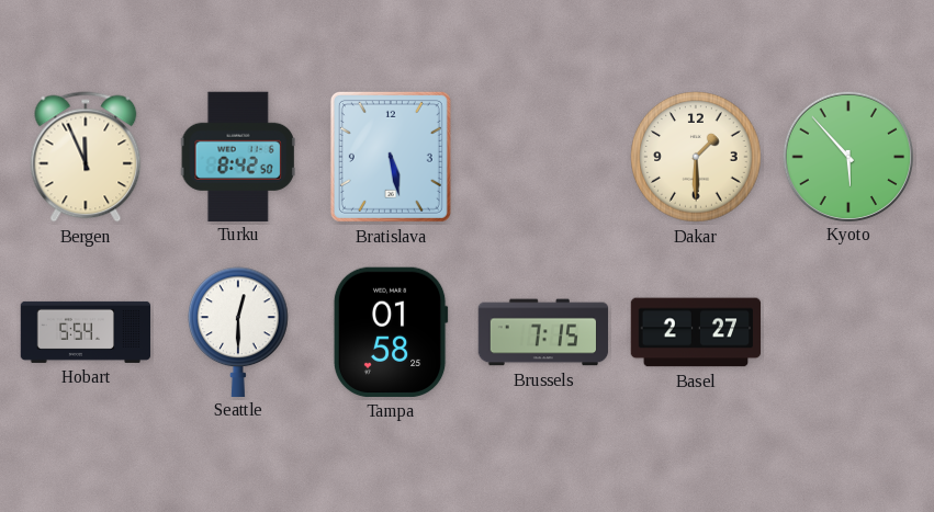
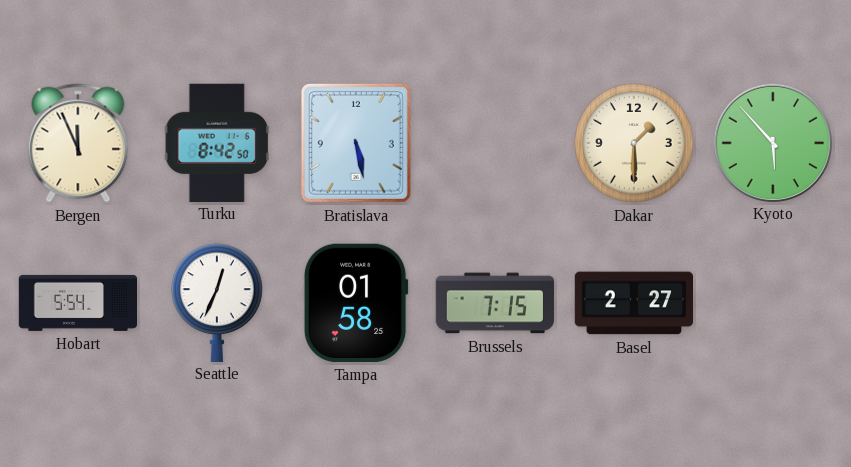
Seattle: 12:30 -> 12:34 (217, 302)
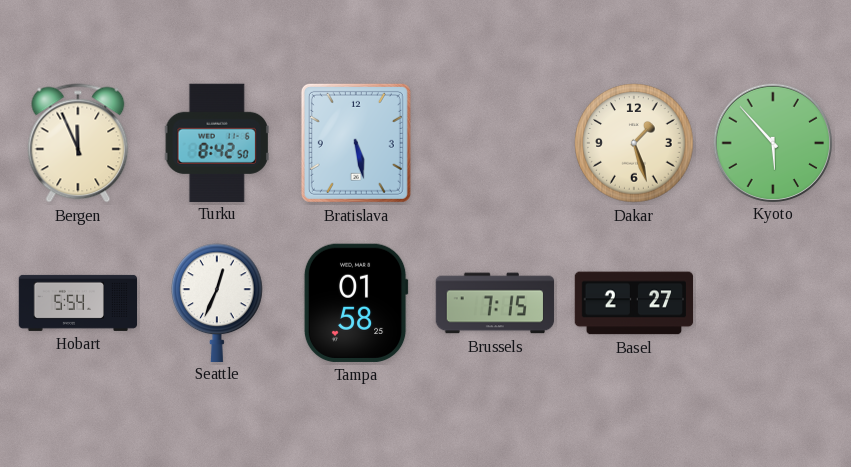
Dakar: 1:30 -> 1:27 (634, 143)
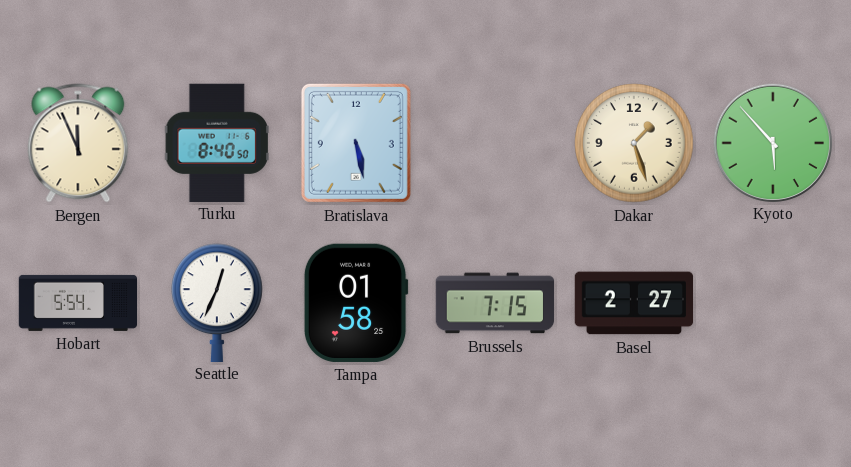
Turku: 8:42 -> 8:40 (217, 142)
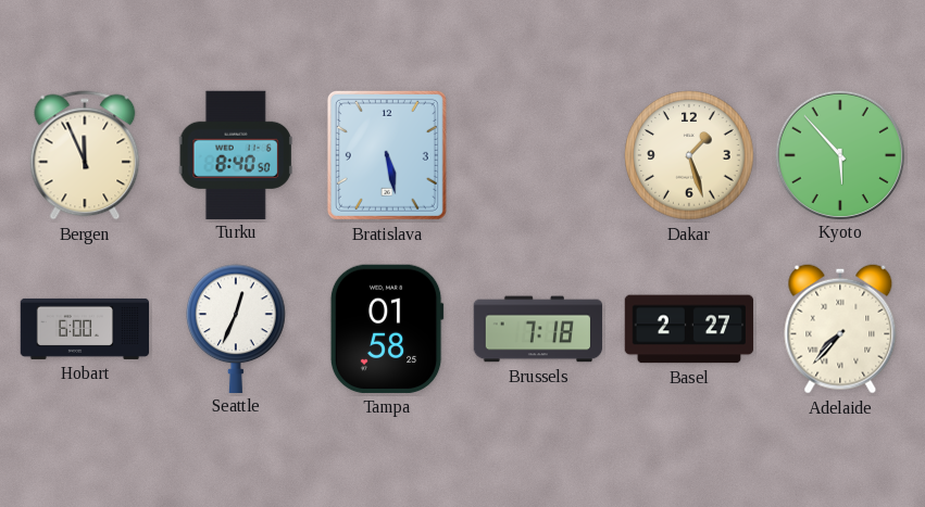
Hobart: 5:54 -> 6:00 (85, 329)
Brussels: 7:15 -> 7:18 (538, 329)
Adelaide: none -> 7:37 (840, 329)
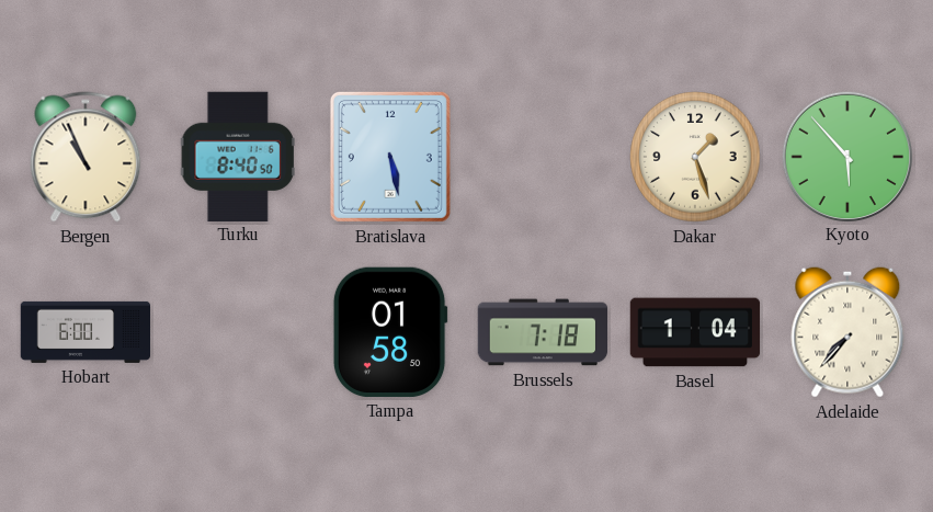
Bergen: 11:56 -> 10:56 (86, 157)
Seattle: 12:34 -> none (236, 328)
Tampa: 01:58:25 -> 01:58:50 (390, 332)
Basel: 2:27 -> 1:04 (695, 332)
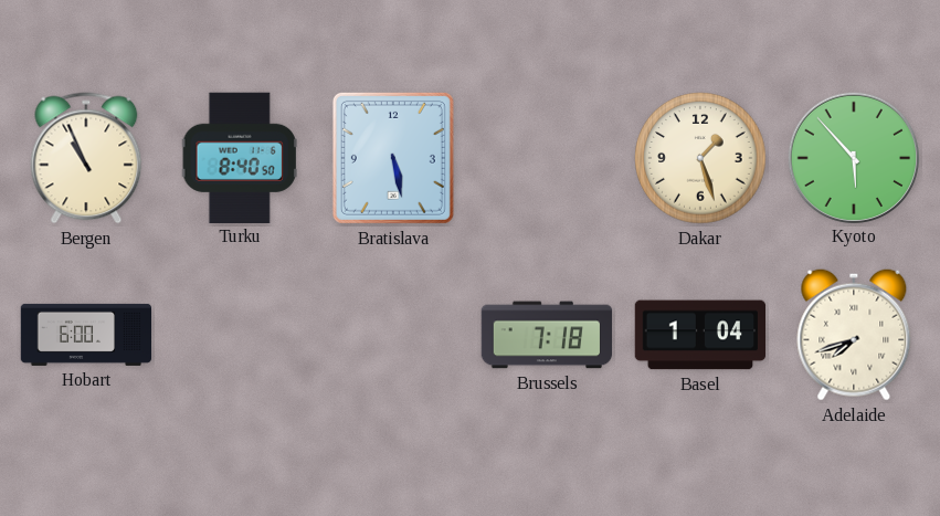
Tampa: 01:58 -> none (390, 332)
Adelaide: 7:37 -> 7:42 (854, 335)
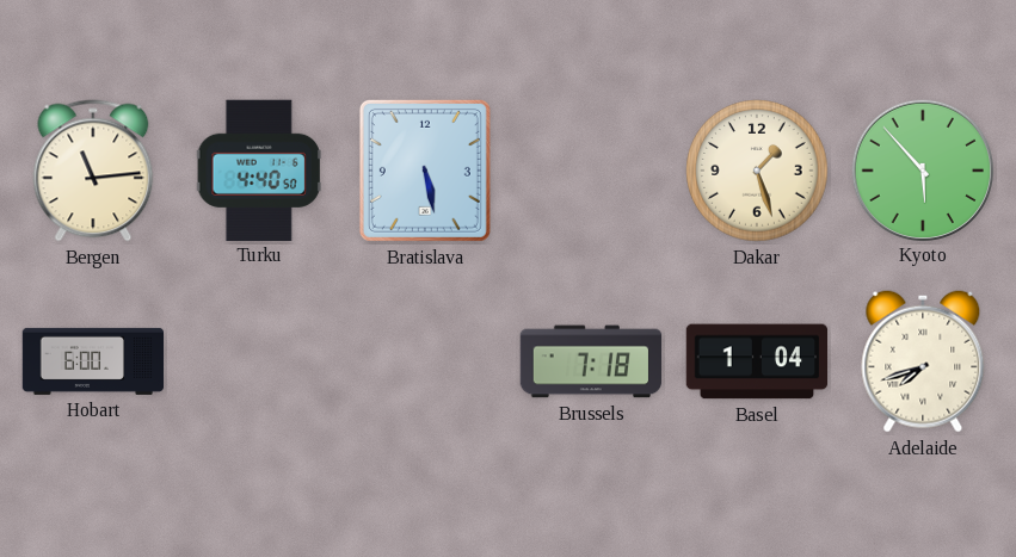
Bergen: 10:56 -> 11:14 (93, 171)
Turku: 8:40 -> 4:40 (259, 169)
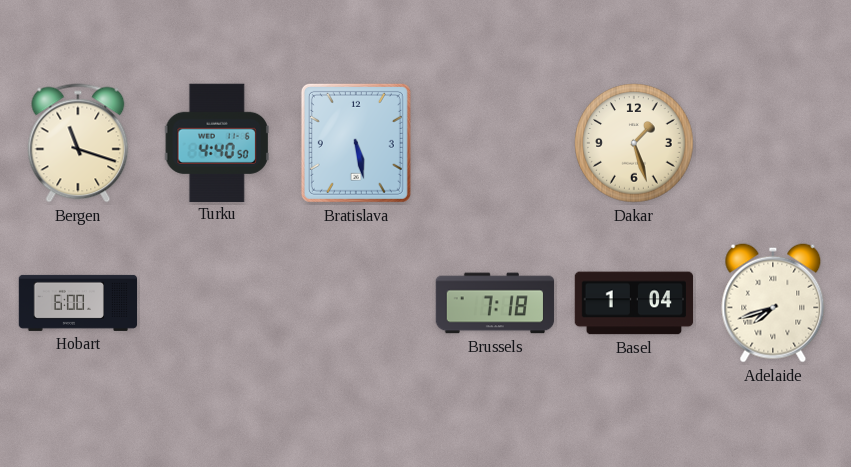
Bergen: 11:14 -> 11:18 (78, 143)
Kyoto: 5:53 -> none (922, 169)
